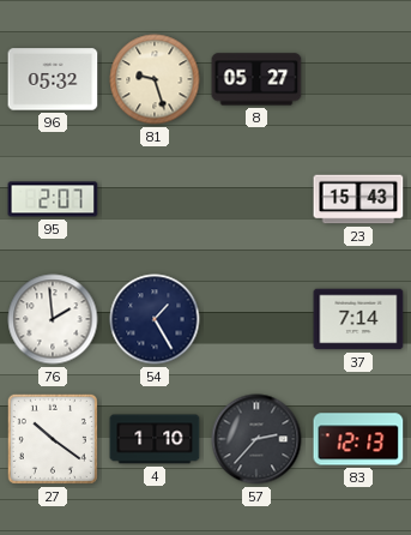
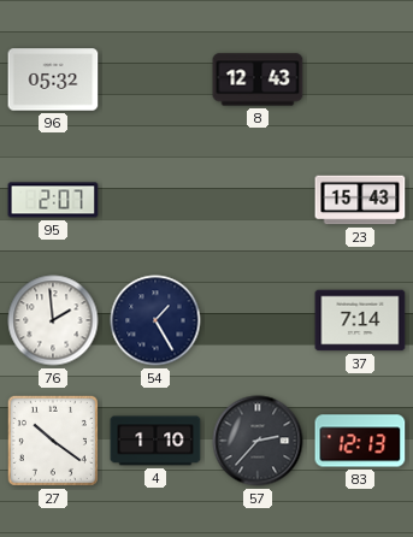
81: 9:27 -> none (155, 79)
8: 05:27 -> 12:43 (258, 79)
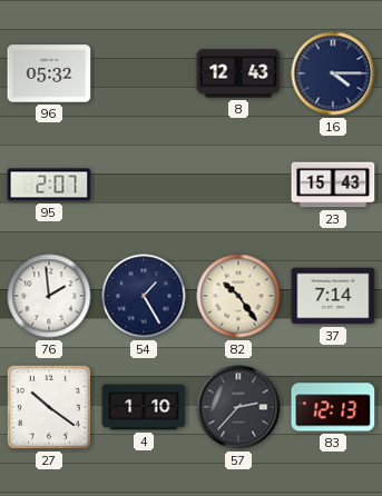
16: none -> 4:15 (333, 73)
82: none -> 10:24 (238, 296)
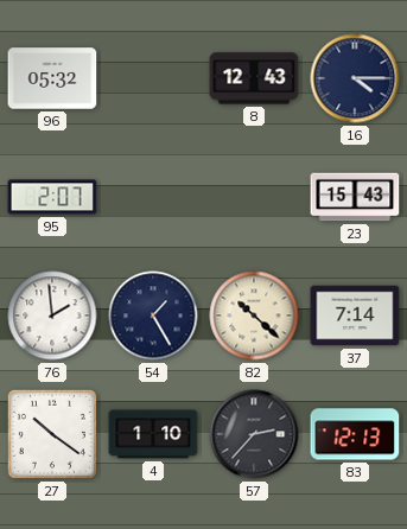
82: 10:24 -> 10:22 (254, 316)
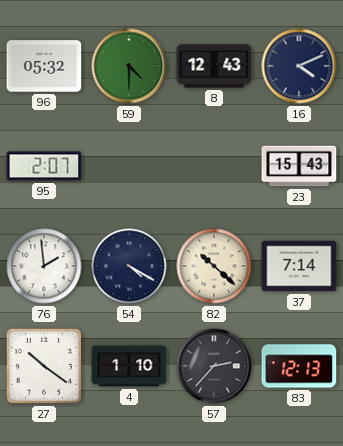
59: none -> 4:30 (129, 66)
16: 4:15 -> 4:11 (299, 66)
54: 1:25 -> 4:20 (129, 266)
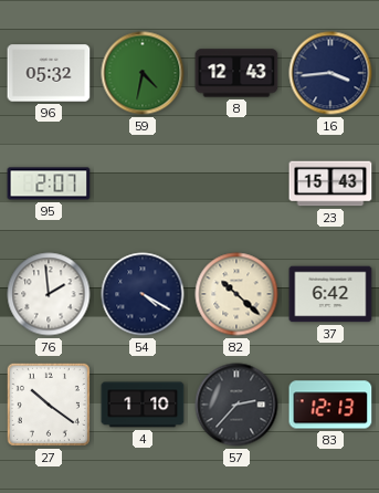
59: 4:30 -> 4:32 (143, 73)
16: 4:11 -> 3:44 (330, 73)
37: 7:14 -> 6:42 (330, 294)
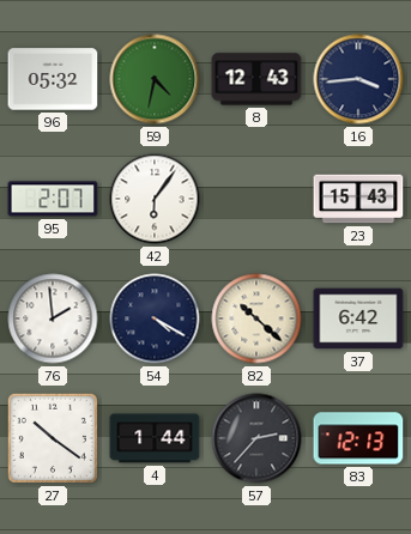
42: none -> 6:06 (155, 199)
4: 1:10 -> 1:44 (155, 438)
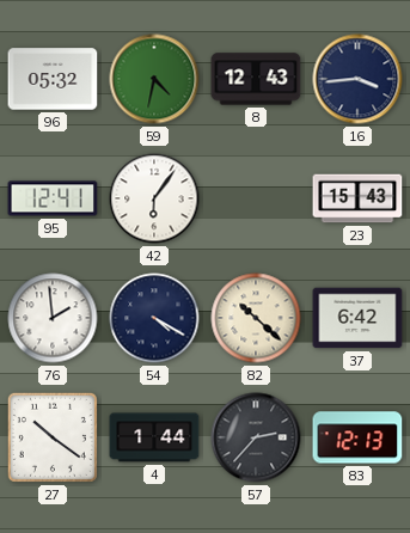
95: 2:07 -> 12:41 (53, 198)
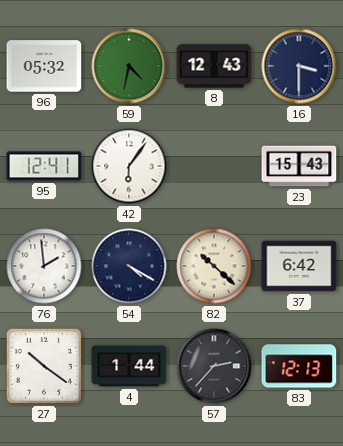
16: 3:44 -> 3:30 (299, 66)
